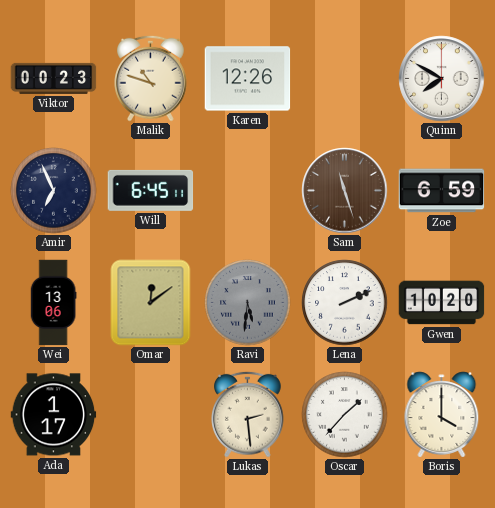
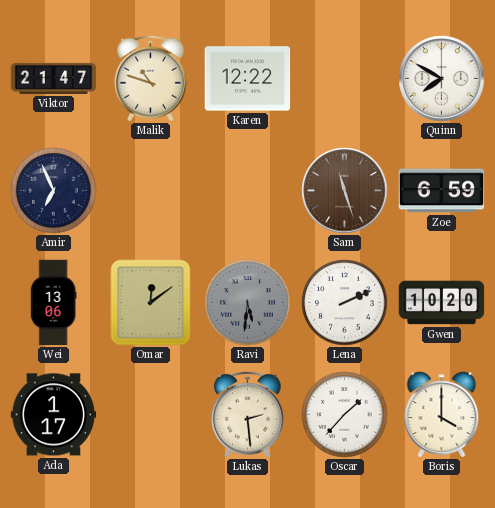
Viktor: 00:23 -> 21:47 (54, 78)
Karen: 12:26 -> 12:22 (248, 79)
Will: 6:45 -> none (151, 190)
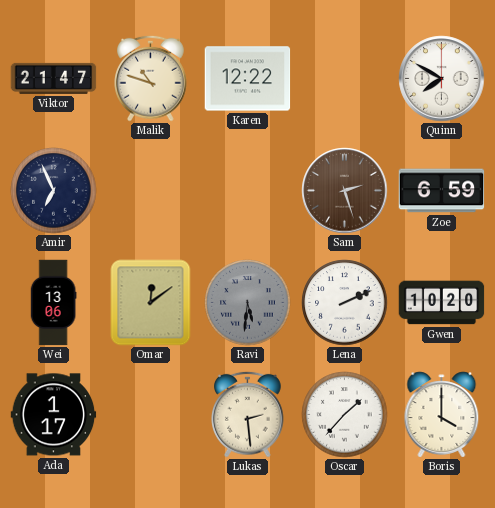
Sam: 11:27 -> 2:27 (345, 191)
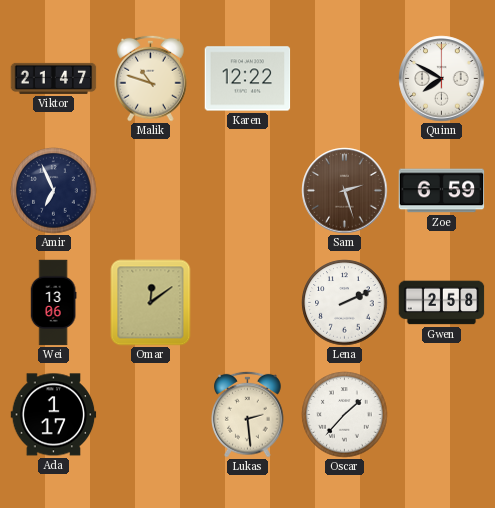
Ravi: 5:31 -> none (248, 303)
Gwen: 10:20 -> 2:58 (442, 303)
Boris: 4:00 -> none (442, 415)
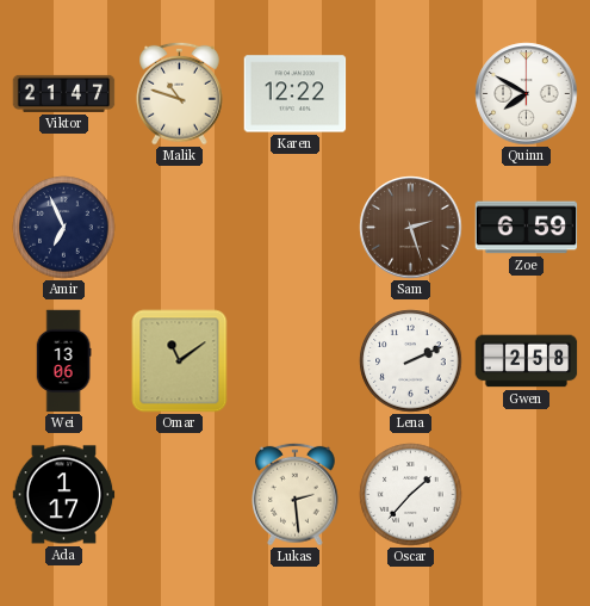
Omar: 12:09 -> 11:09 (180, 361)
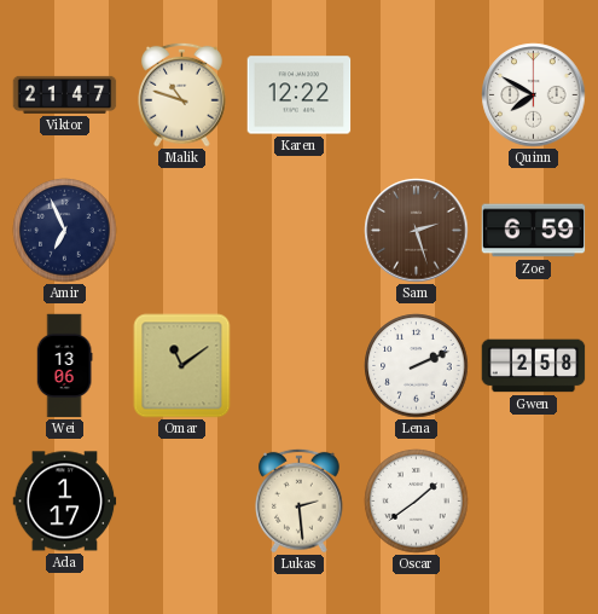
Oscar: 1:37 -> 1:39 (417, 502)
